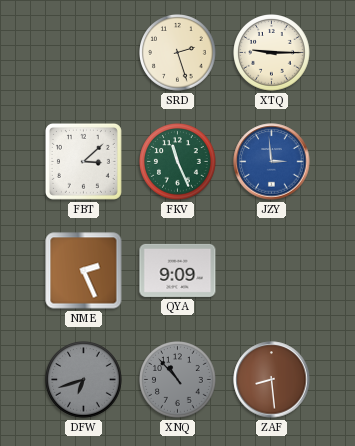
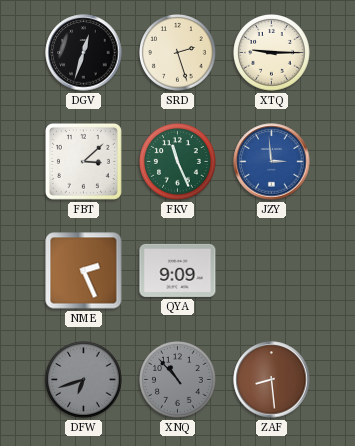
DGV: none -> 12:33 (84, 53)
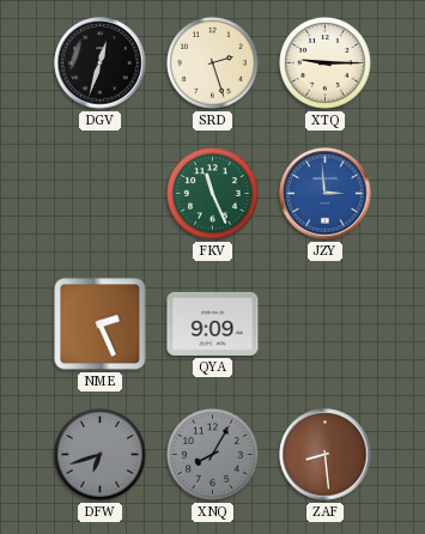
FBT: 3:08 -> none (83, 161)
XNQ: 10:53 -> 8:05 (213, 455)
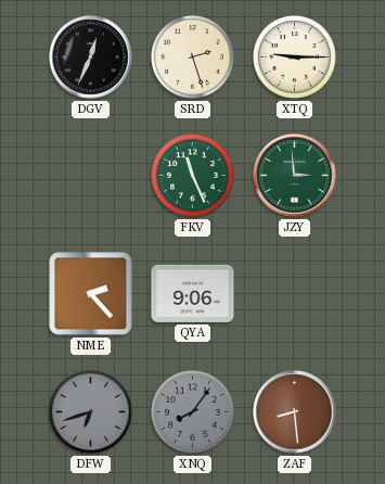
DGV: 12:33 -> 12:34 (91, 58)
JZY dial: blue -> green (295, 176)
NME: 2:26 -> 2:23 (91, 294)
QYA: 9:09 -> 9:06 (193, 293)
XNQ: 8:05 -> 8:06 (193, 412)
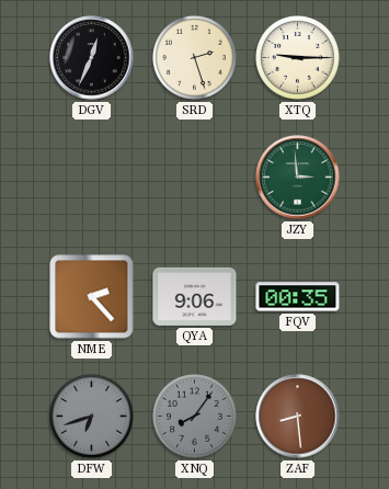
FKV: 11:26 -> none (193, 176)
FQV: none -> 00:35 (298, 297)
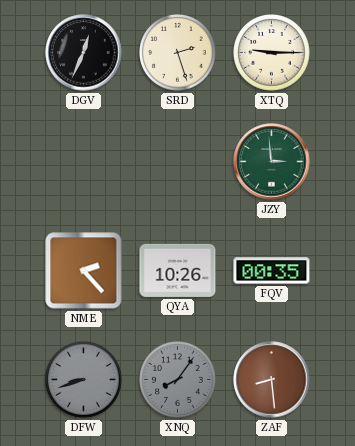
QYA: 9:06 -> 10:26 (178, 270)
DFW: 6:42 -> 8:42 (84, 380)
